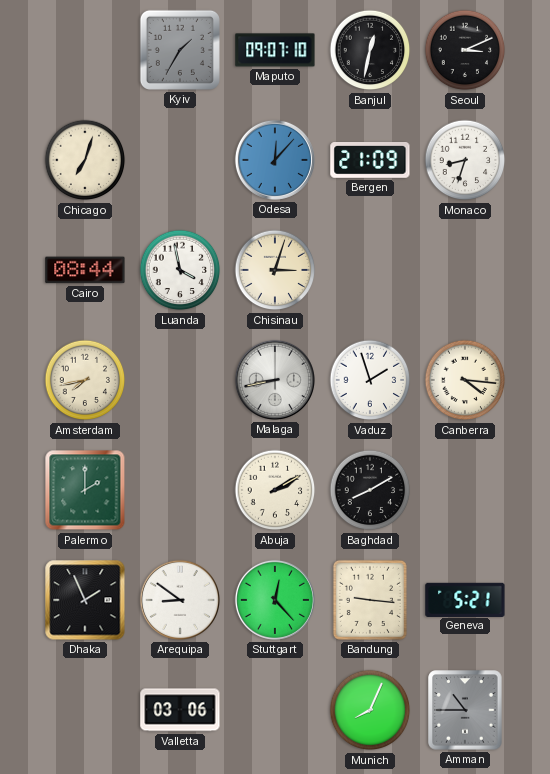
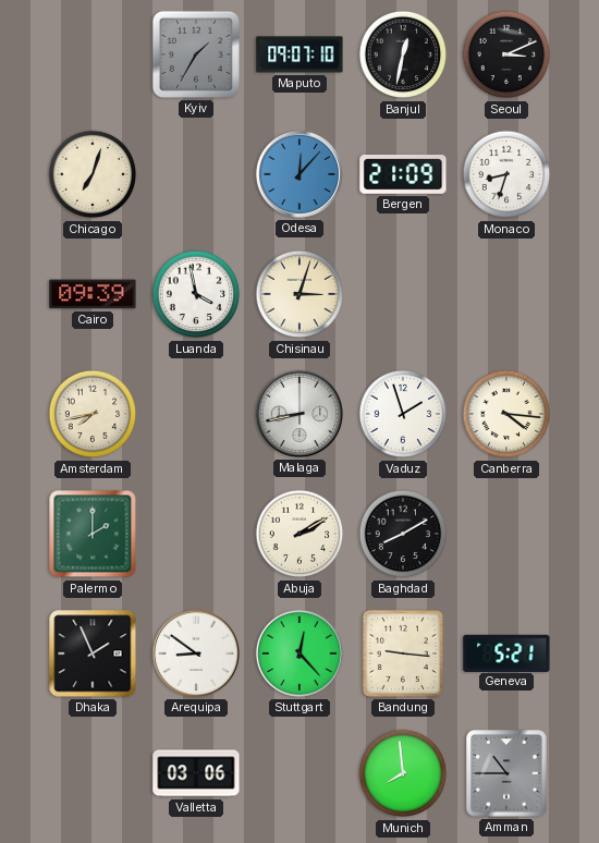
Cairo: 08:44 -> 09:39 (93, 294)
Munich: 8:04 -> 7:59 (403, 773)
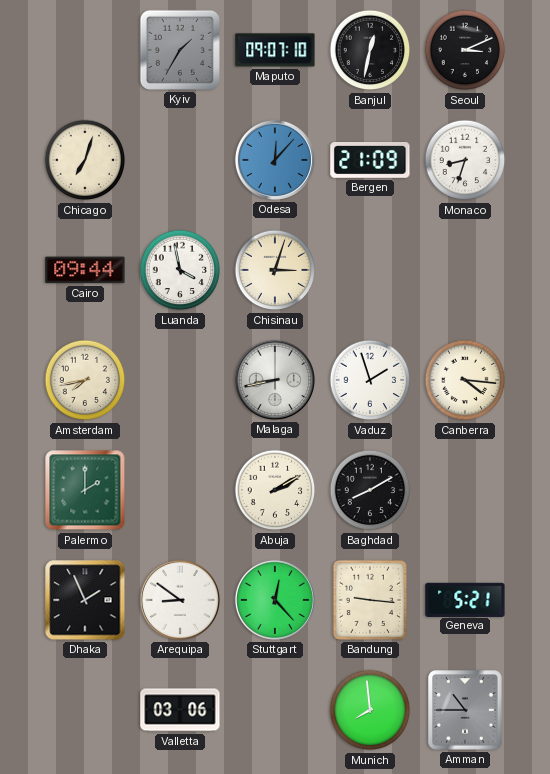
Cairo: 09:39 -> 09:44 (85, 270)
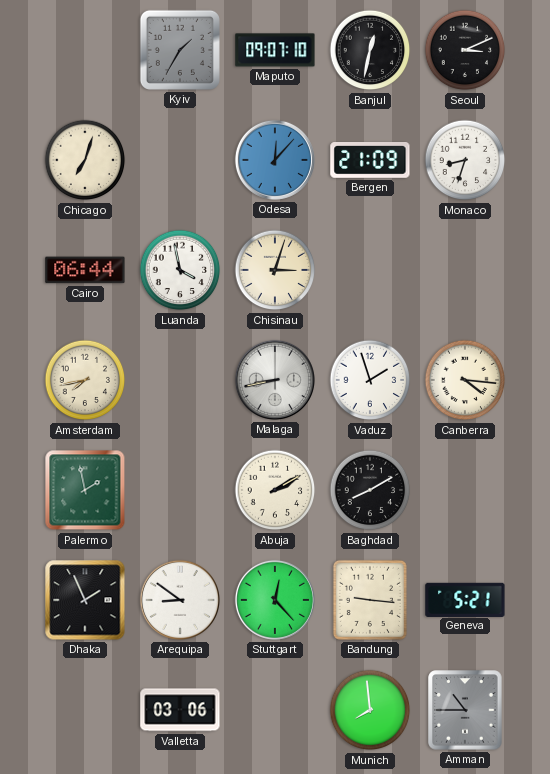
Cairo: 09:44 -> 06:44 (85, 270)
Palermo: 2:00 -> 1:58 (85, 490)
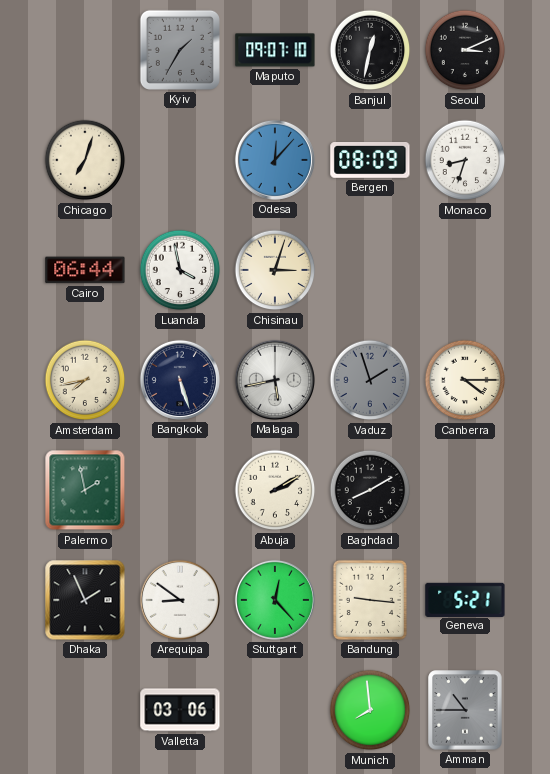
Bergen: 21:09 -> 08:09 (370, 161)
Bangkok: none -> 5:27 (180, 380)
Malaga: 8:43 -> 5:43 (275, 380)
Vaduz dial: white -> grey (370, 380)
Canberra: 4:16 -> 4:15 (465, 380)
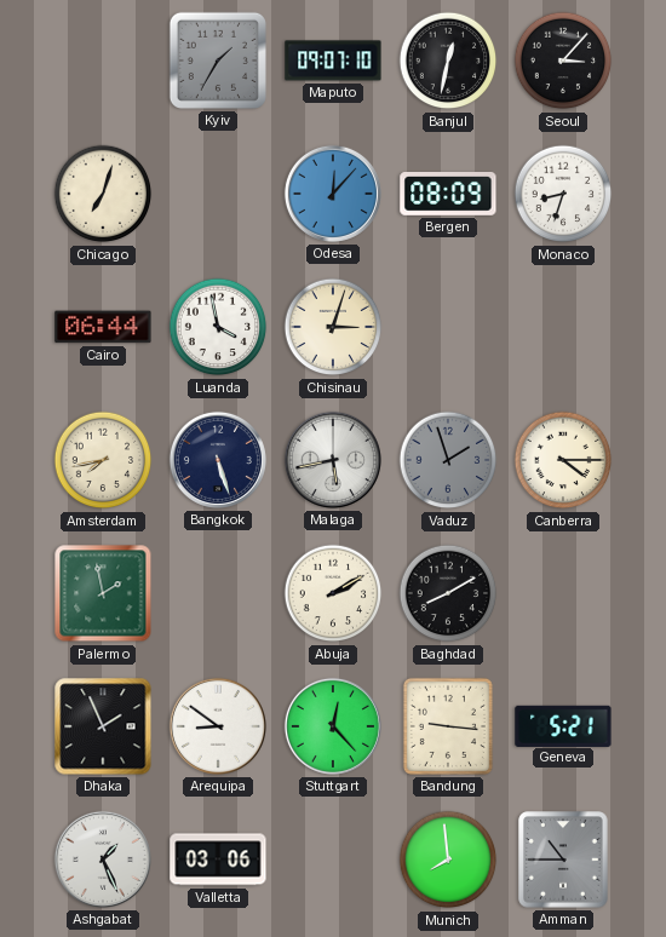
Seoul: 3:11 -> 3:07 (563, 61)
Ashgabat: none -> 1:26 (103, 860)
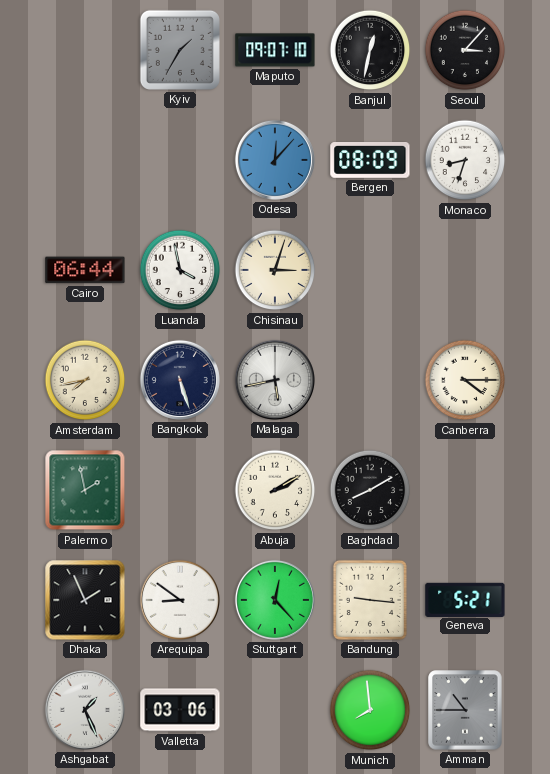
Chicago: 7:03 -> none (103, 194)
Vaduz: 1:57 -> none (448, 460)
